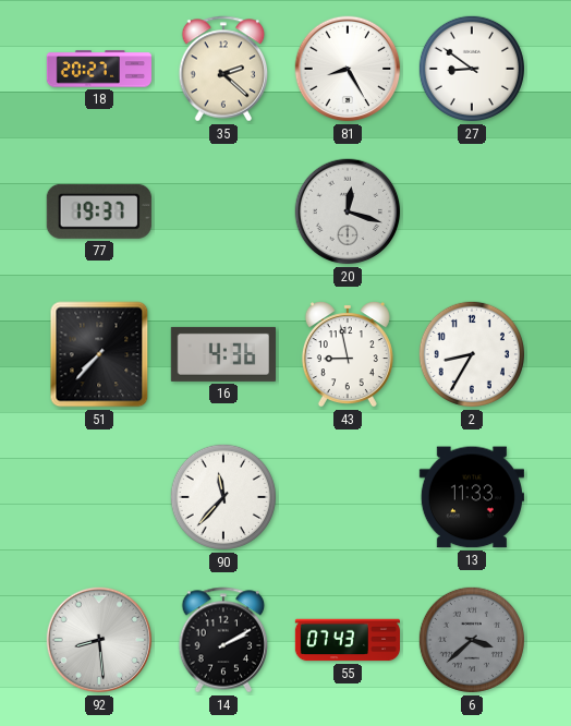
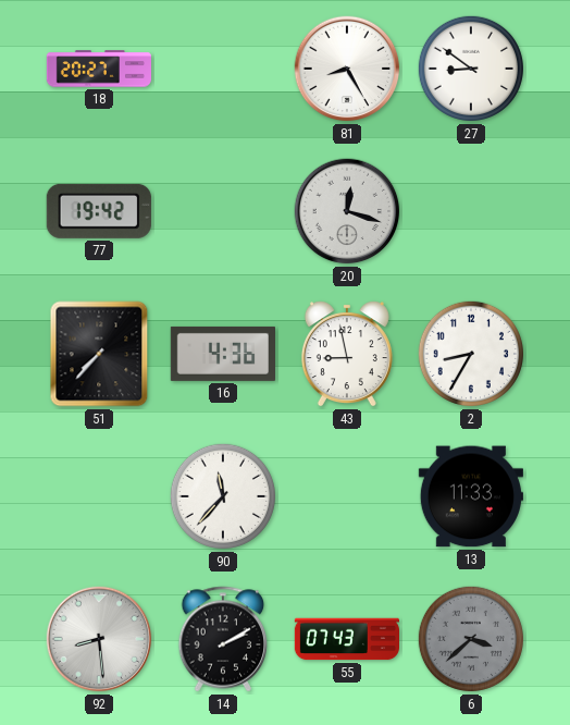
35: 2:22 -> none (223, 69)
77: 19:37 -> 19:42 (99, 211)
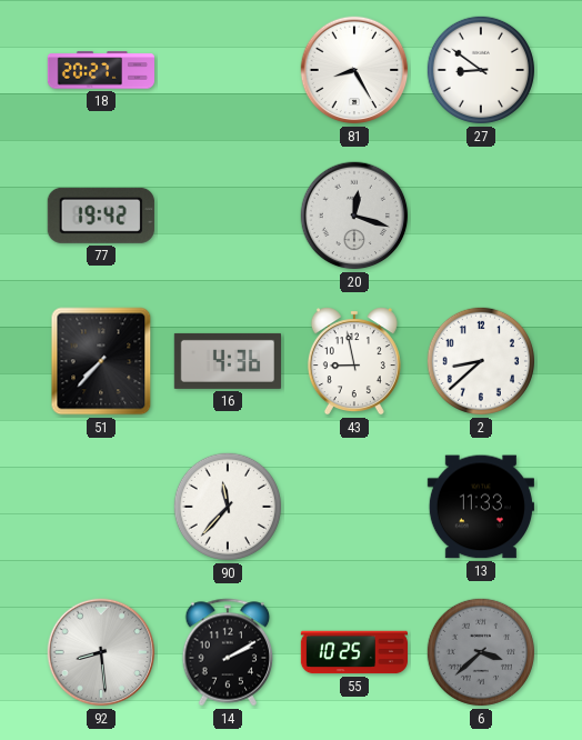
2: 8:35 -> 8:38 (481, 361)
55: 07:43 -> 10:25 (354, 652)
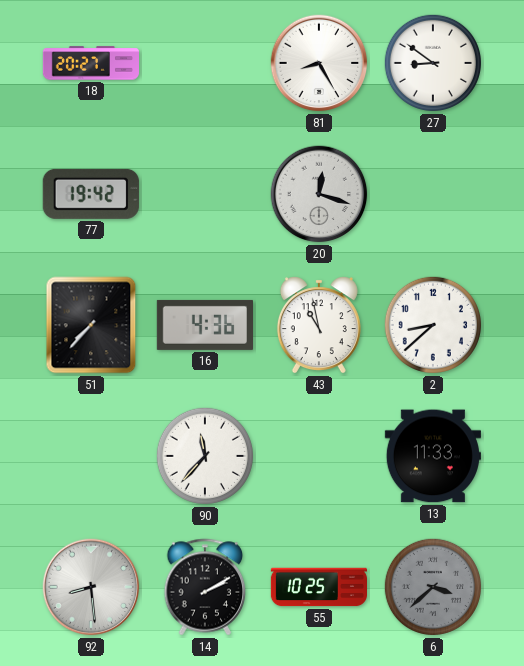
43: 8:58 -> 10:58 (319, 325)
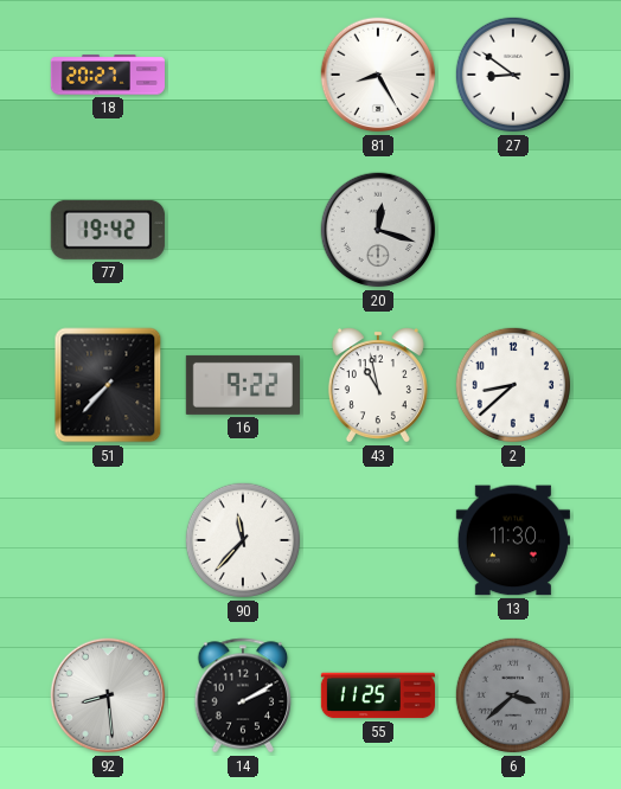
16: 4:36 -> 9:22 (242, 385)
13: 11:33 -> 11:30 (513, 540)
55: 10:25 -> 11:25 (378, 695)
